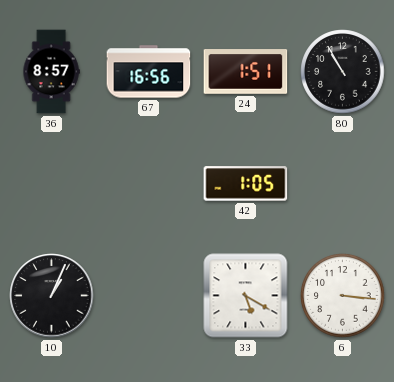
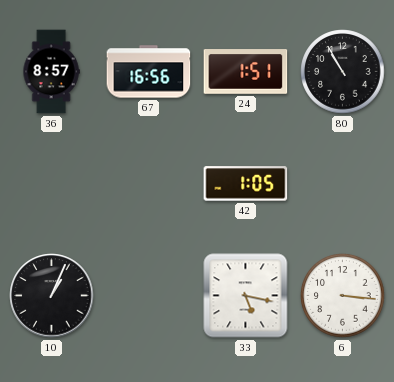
33: 5:20 -> 5:17 (246, 296)
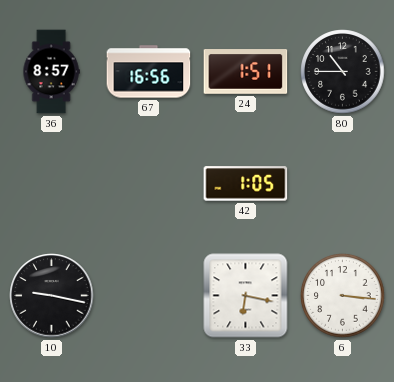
80: 10:55 -> 10:45 (343, 72)
10: 1:04 -> 9:17 (52, 296)
33: 5:17 -> 6:17 (246, 296)
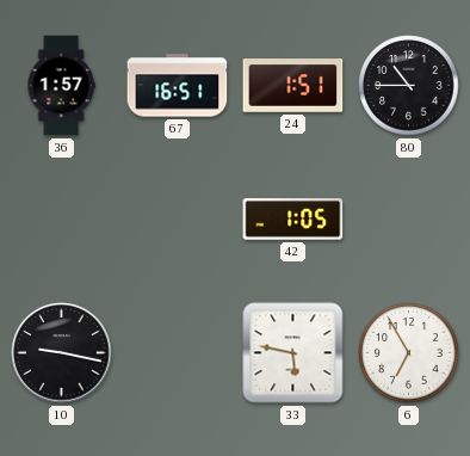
36: 8:57 -> 1:57 (61, 86)
67: 16:56 -> 16:51 (178, 86)
33: 6:17 -> 5:47 (293, 353)
6: 3:16 -> 6:55 (409, 353)
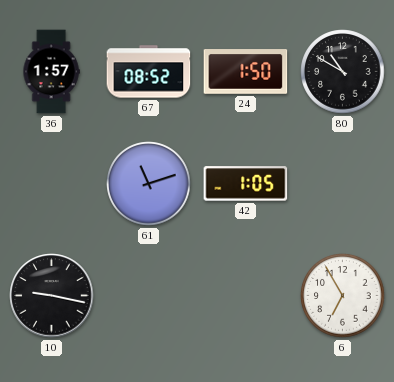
67: 16:51 -> 08:52 (149, 72)
24: 1:51 -> 1:50 (246, 72)
80: 10:45 -> 10:50 (343, 72)
61: none -> 11:12 (149, 184)
33: 5:47 -> none (293, 353)
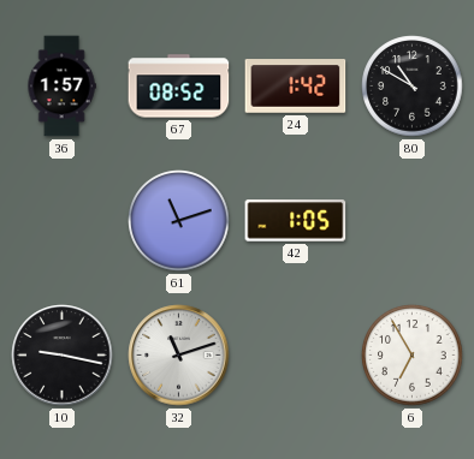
24: 1:50 -> 1:42 (296, 87)
32: none -> 11:12 (179, 356)
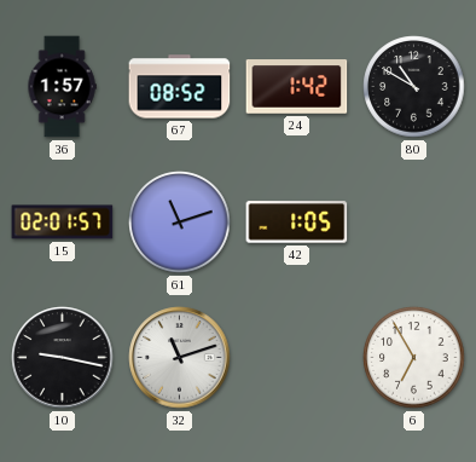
15: none -> 02:01 (63, 223)
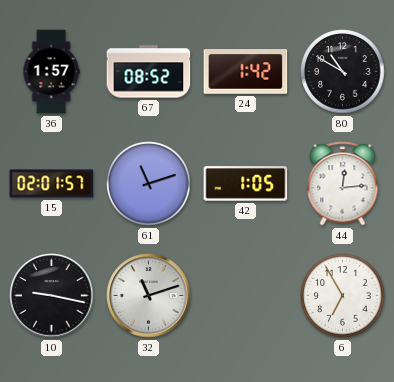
44: none -> 12:14 (343, 184)
